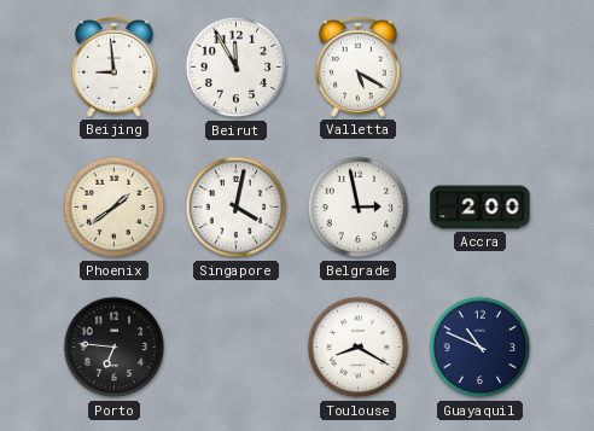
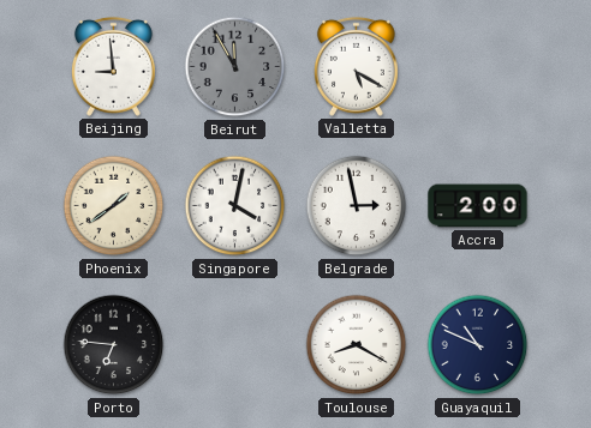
Beirut dial: white -> grey (235, 67)
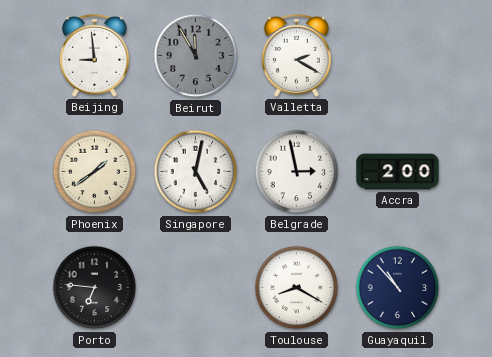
Valletta: 5:20 -> 2:20 (296, 55)
Singapore: 4:02 -> 5:02 (196, 172)
Guayaquil: 10:49 -> 10:53 (398, 288)
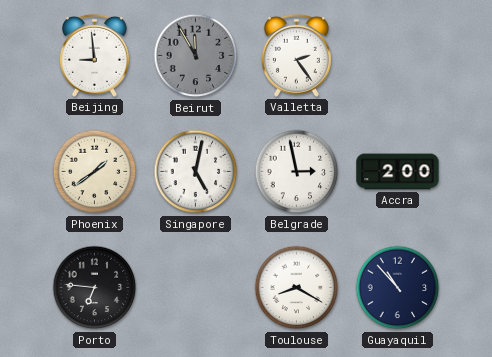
Valletta: 2:20 -> 2:24 (296, 55)
